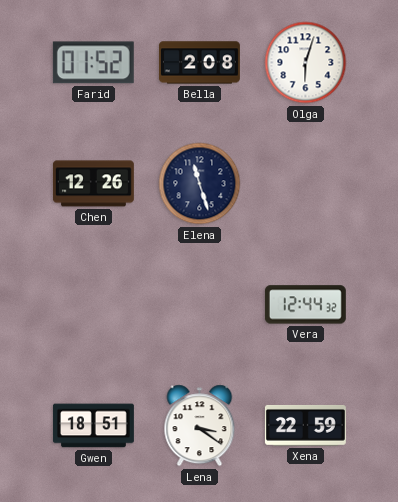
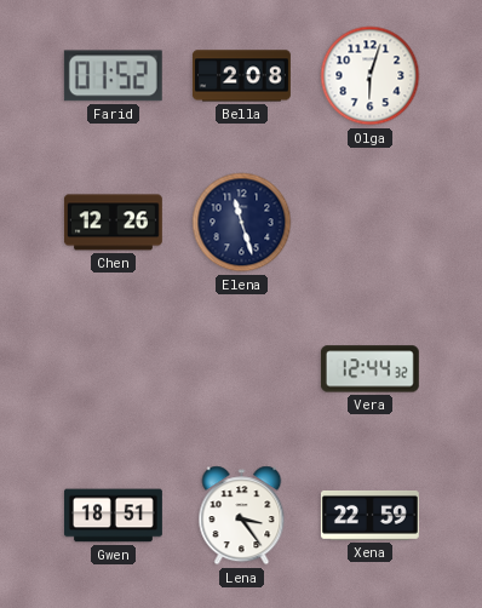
Lena: 3:21 -> 3:24 (242, 516)
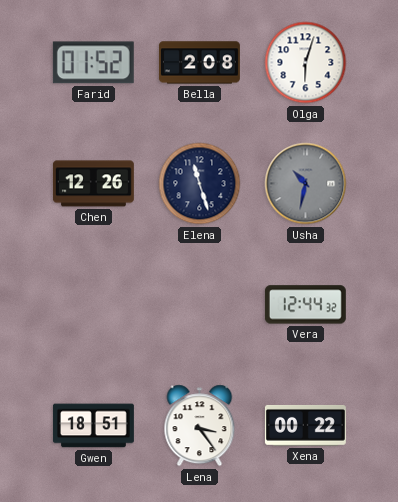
Usha: none -> 10:32 (306, 184)
Xena: 22:59 -> 00:22 (305, 425)
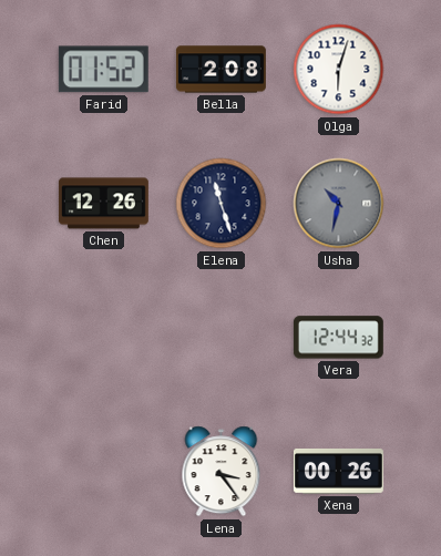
Gwen: 18:51 -> none (93, 426)
Xena: 00:22 -> 00:26 (338, 471)
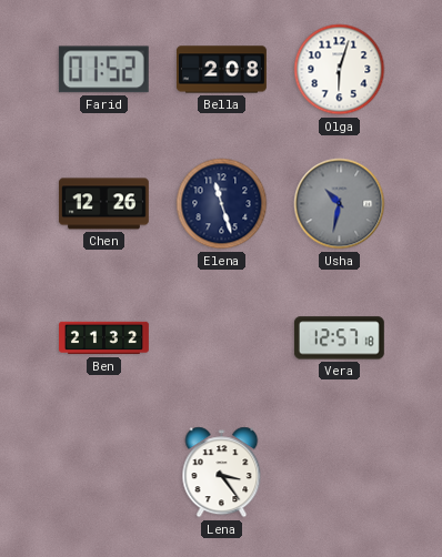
Ben: none -> 21:32 (104, 338)
Vera: 12:44 -> 12:57 (339, 338)
Xena: 00:26 -> none (338, 471)
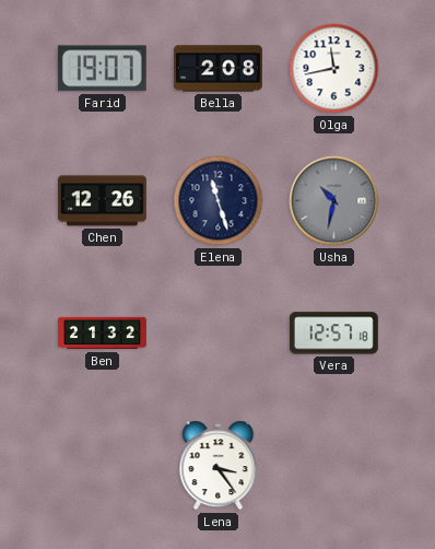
Farid: 01:52 -> 19:07 (102, 69)
Olga: 6:03 -> 11:43 (334, 69)
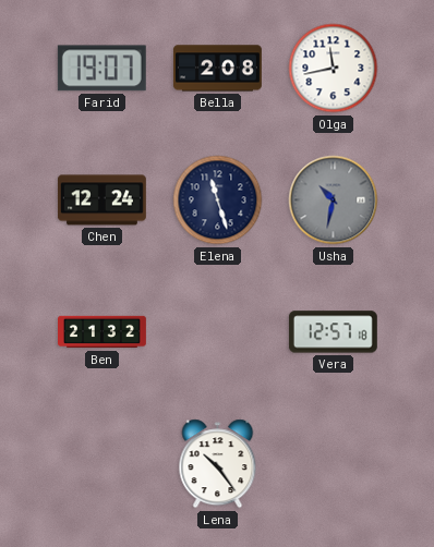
Chen: 12:26 -> 12:24 (101, 200)
Lena: 3:24 -> 10:24 (218, 464)
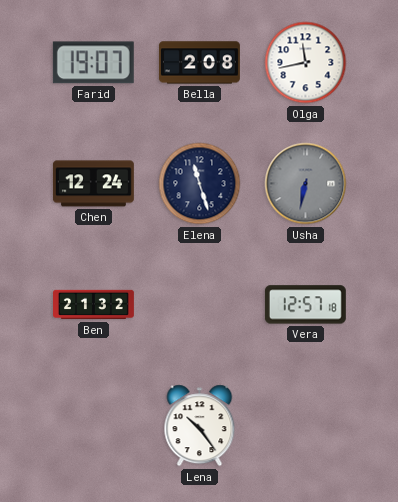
Usha: 10:32 -> 6:32 (306, 184)
